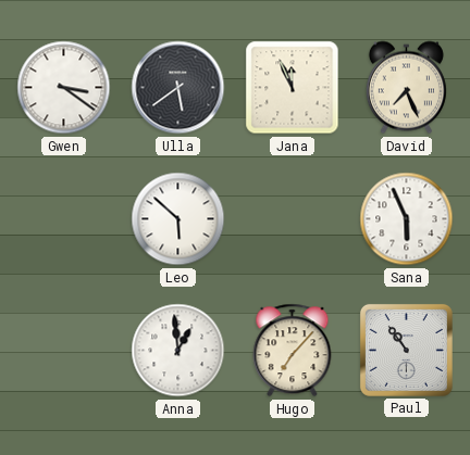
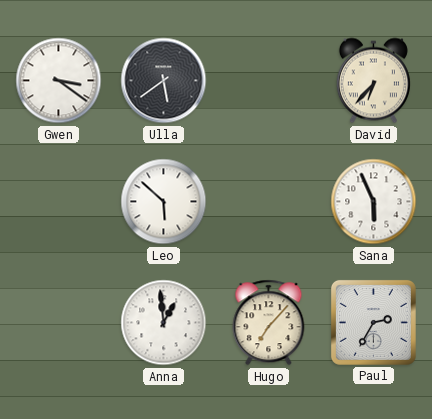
Jana: 11:56 -> none (293, 88)
David: 7:26 -> 6:37 (373, 81)
Paul: 10:54 -> 2:35 (373, 322)
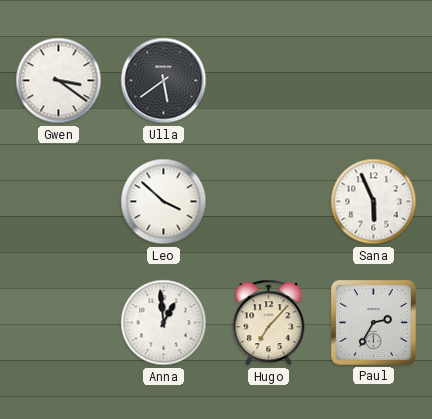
David: 6:37 -> none (373, 81)
Leo: 5:52 -> 3:52 (164, 202)
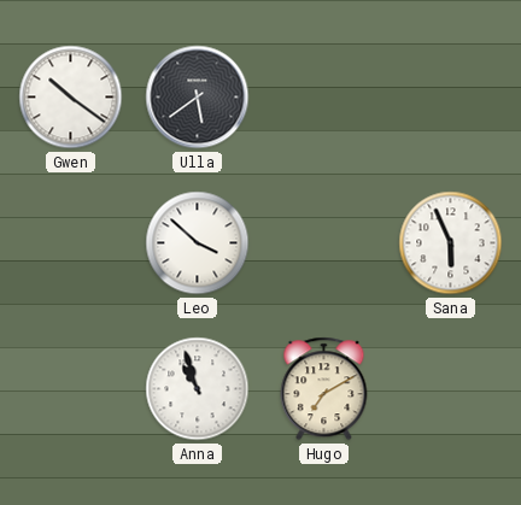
Gwen: 3:21 -> 10:21 (71, 98)
Anna: 12:59 -> 10:57 (198, 389)
Hugo: 7:07 -> 7:10 (324, 389)
Paul: 2:35 -> none (373, 322)
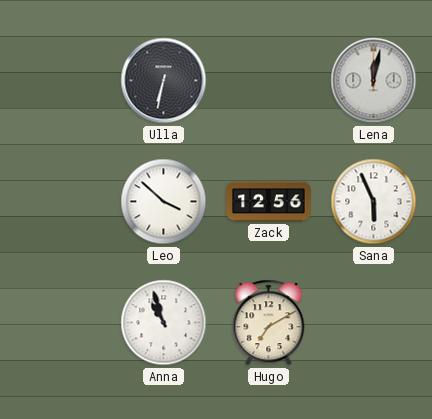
Gwen: 10:21 -> none (71, 98)
Ulla: 5:39 -> 6:32 (164, 81)
Lena: none -> 12:02 (374, 81)
Zack: none -> 12:56 (269, 202)
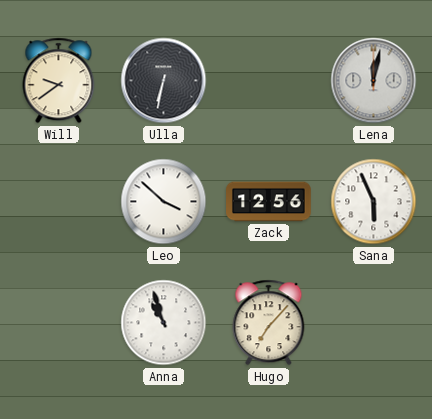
Will: none -> 9:39 (59, 81)
Hugo: 7:10 -> 7:07 (269, 323)
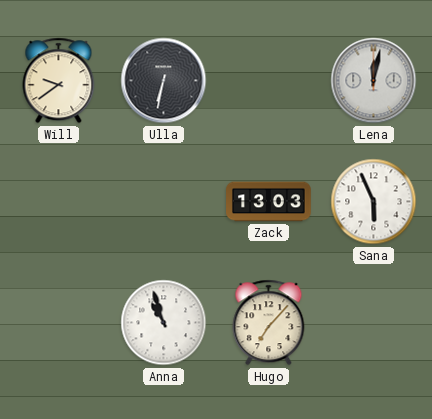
Leo: 3:52 -> none (164, 202)
Zack: 12:56 -> 13:03 (269, 202)
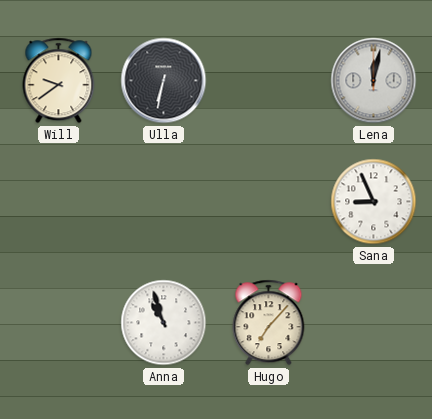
Zack: 13:03 -> none (269, 202)
Sana: 5:56 -> 8:56 (374, 202)
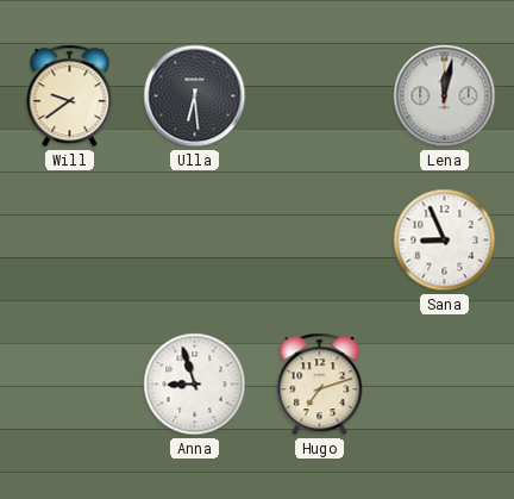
Ulla: 6:32 -> 6:29 (195, 96)
Anna: 10:57 -> 8:57 (195, 385)
Hugo: 7:07 -> 7:12 (320, 385)
